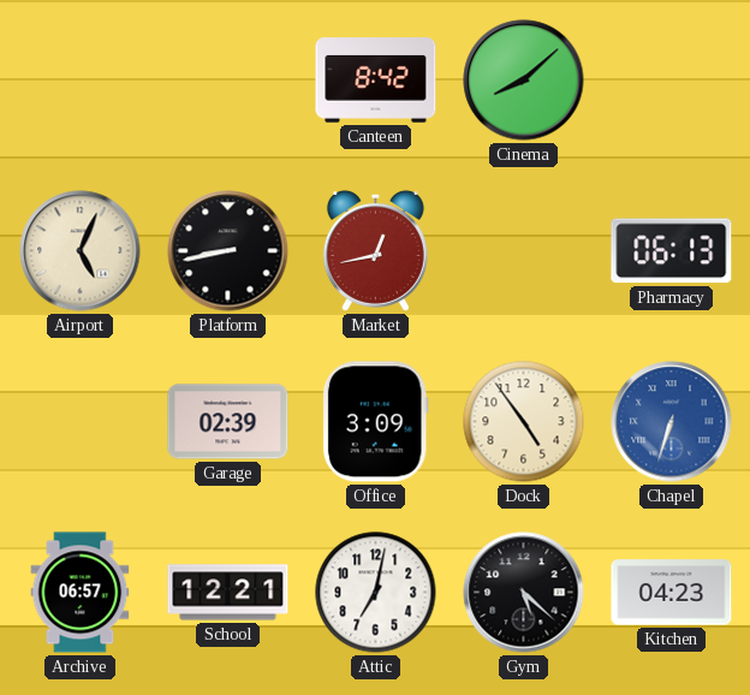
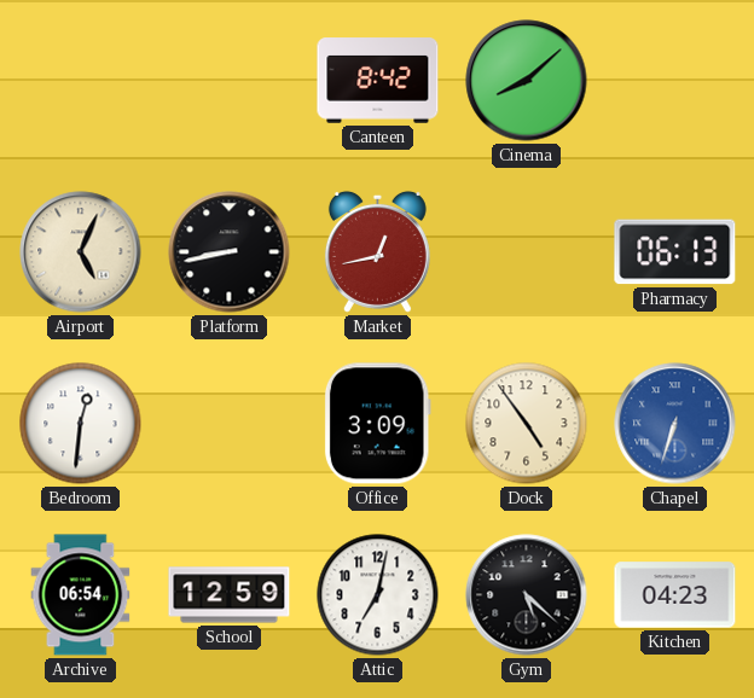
Bedroom: none -> 12:31 (81, 424)
Garage: 02:39 -> none (228, 422)
Archive: 06:57 -> 06:54 (81, 595)
School: 12:21 -> 12:59 (230, 595)
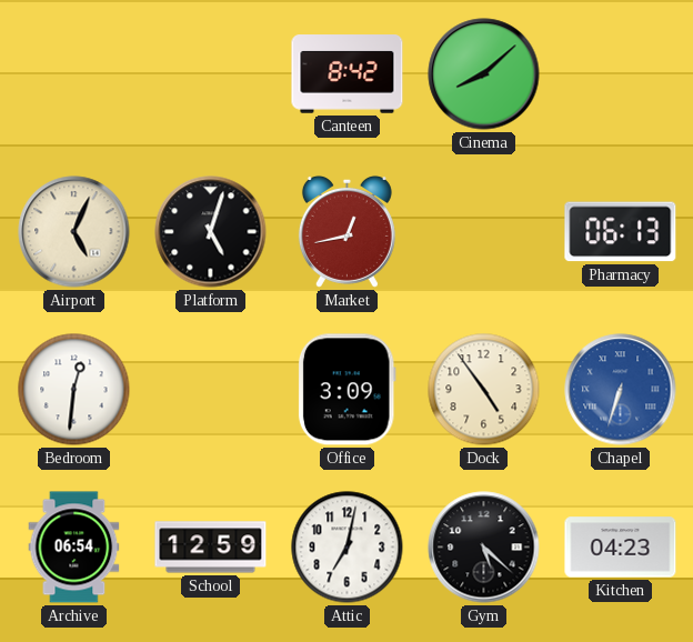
Platform: 8:43 -> 5:03 (211, 232)
